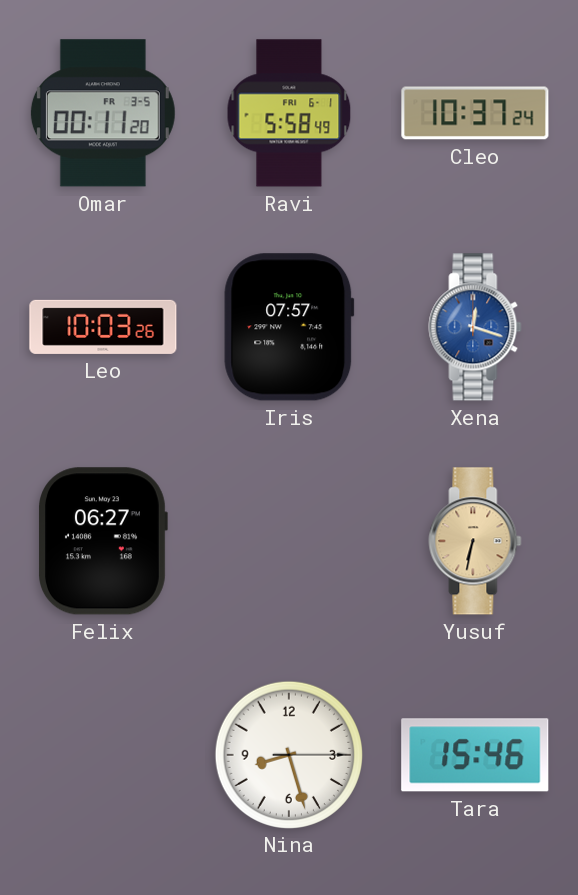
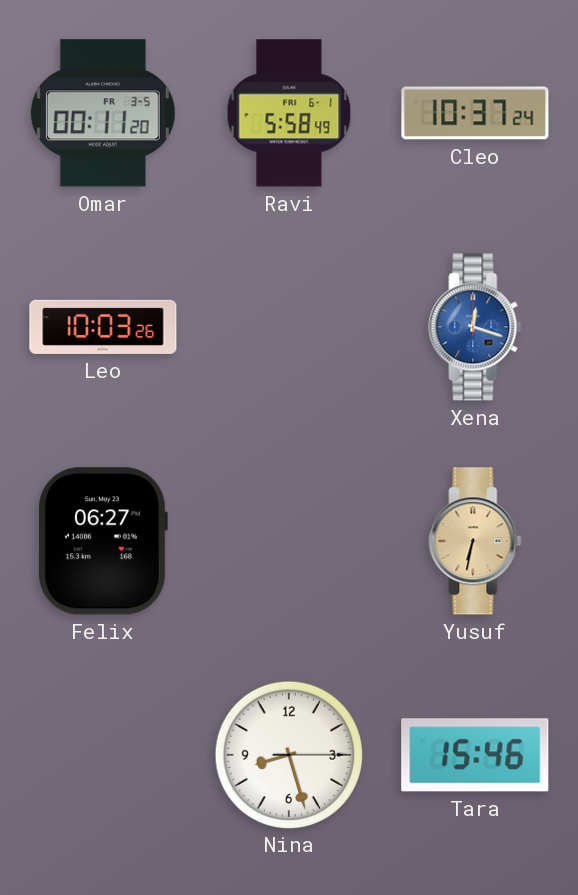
Iris: 07:57 -> none (289, 327)
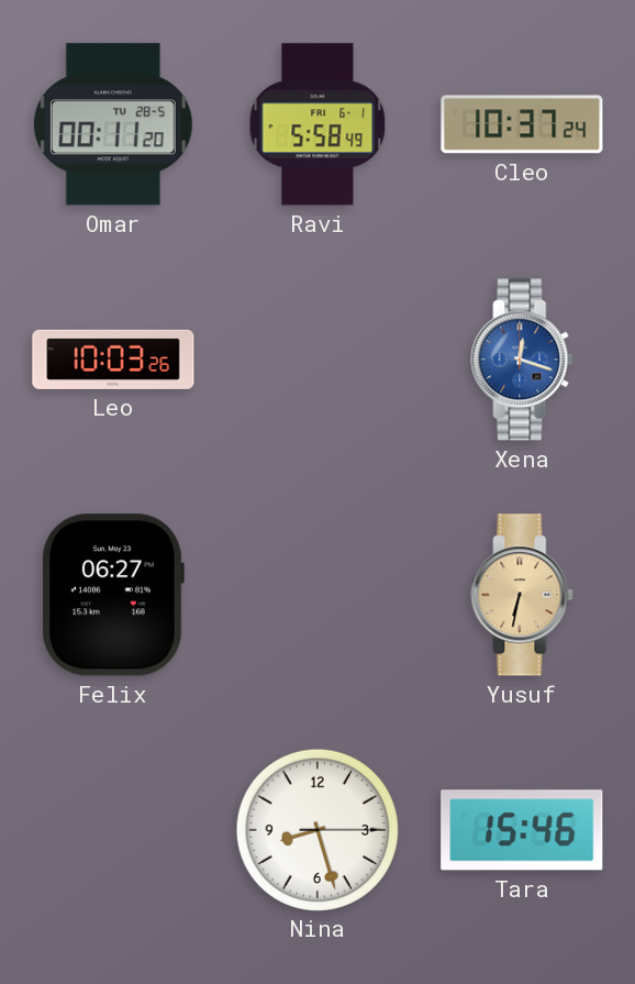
Omar date: FR 3-5 -> TU 28-5 (113, 124)
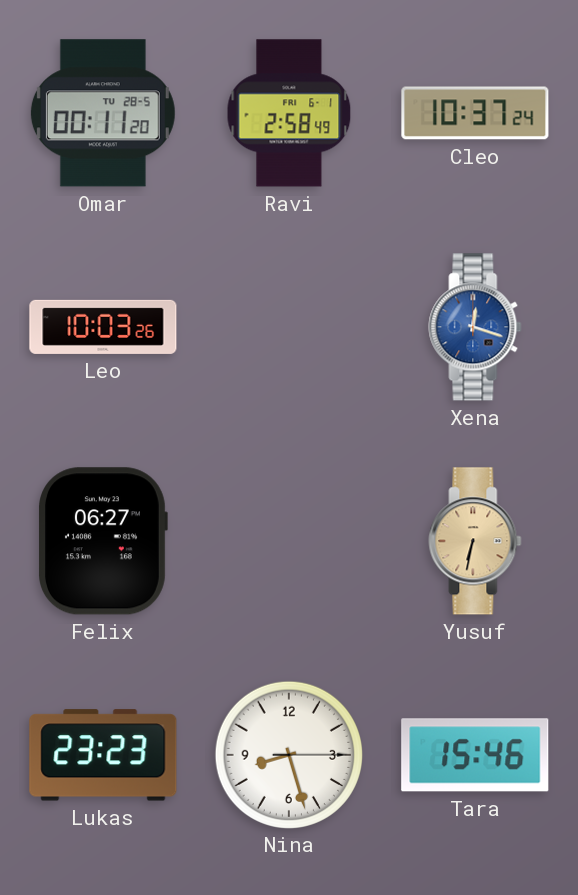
Ravi: 5:58 -> 2:58 (289, 113)
Lukas: none -> 23:23 (103, 755)
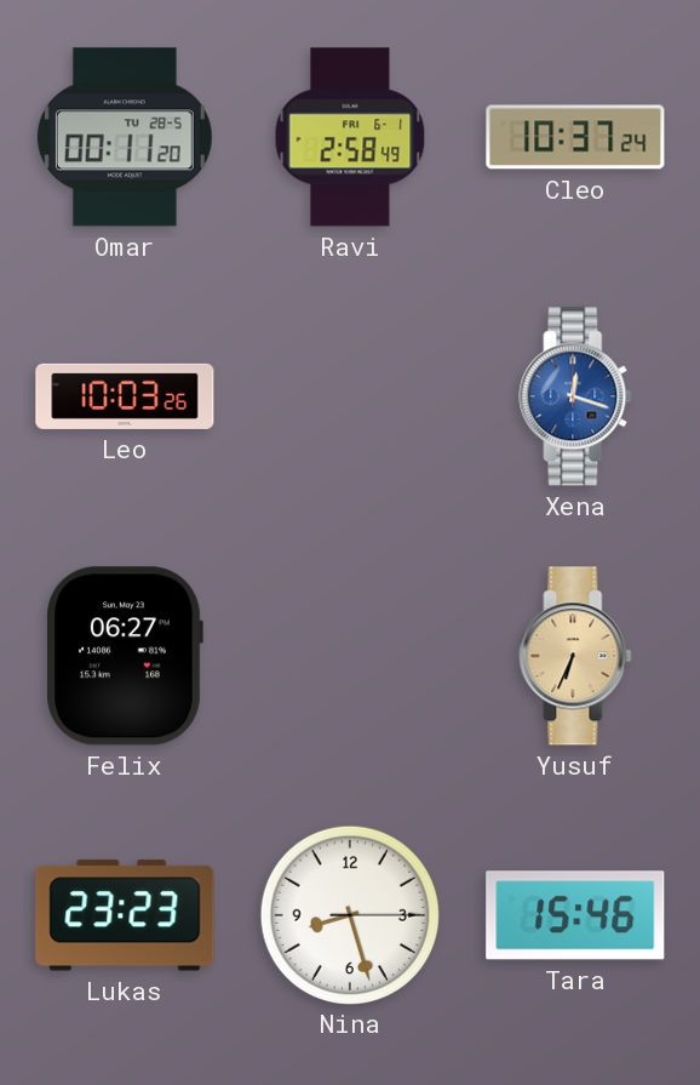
Yusuf: 6:32 -> 6:34 (575, 656)
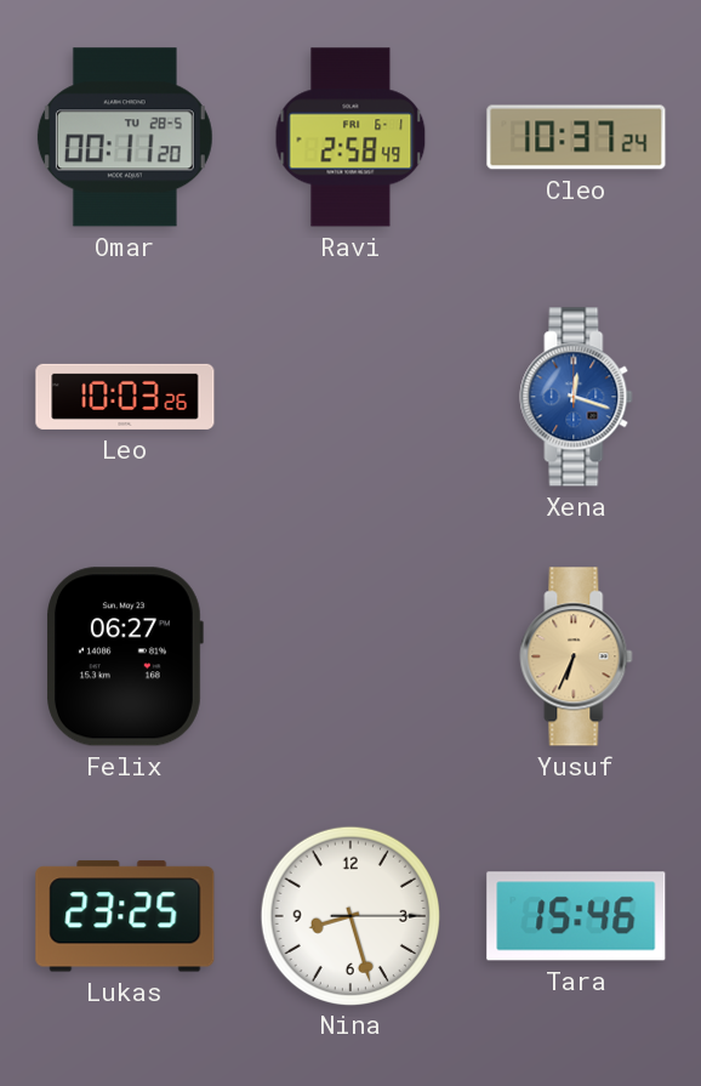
Lukas: 23:23 -> 23:25 (125, 916)
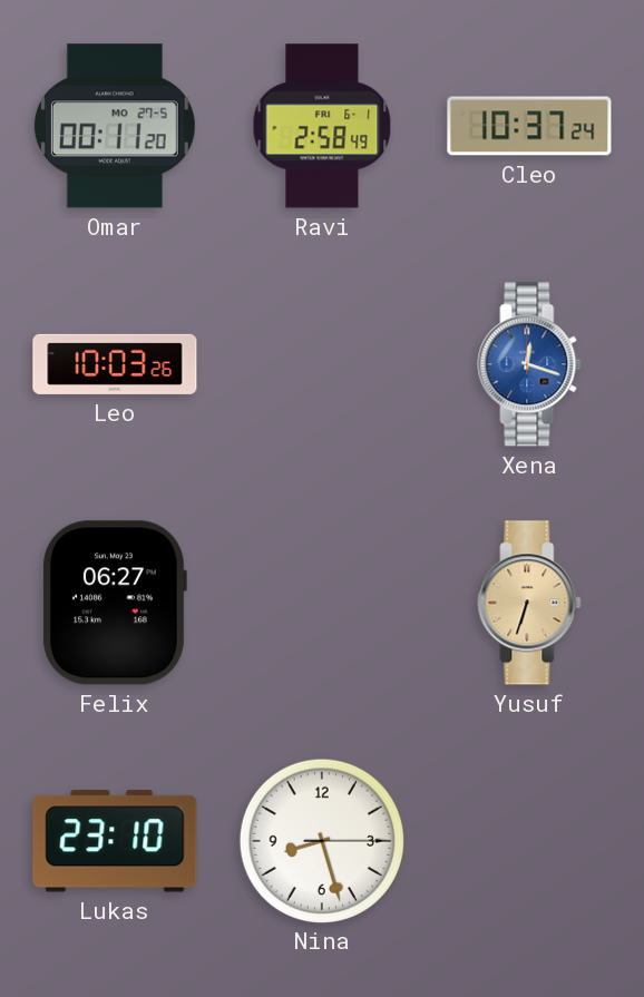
Omar date: TU 28-5 -> MO 27-5 (115, 126)
Yusuf: 6:34 -> 6:33 (529, 603)
Lukas: 23:25 -> 23:10 (115, 841)
Tara: 15:46 -> none (576, 916)
